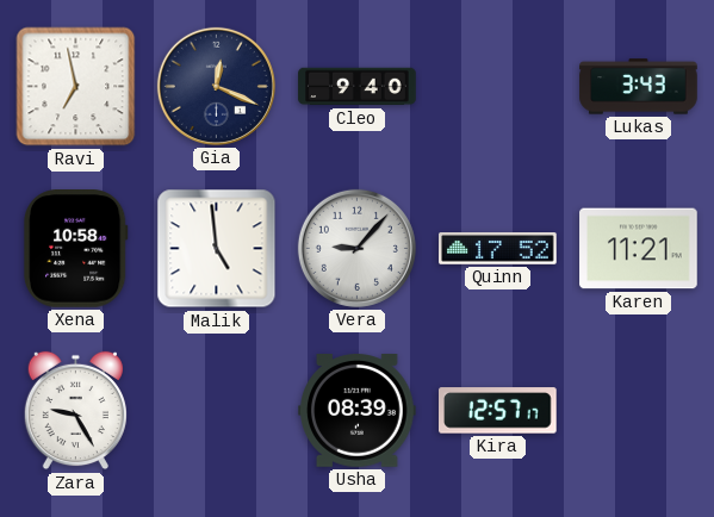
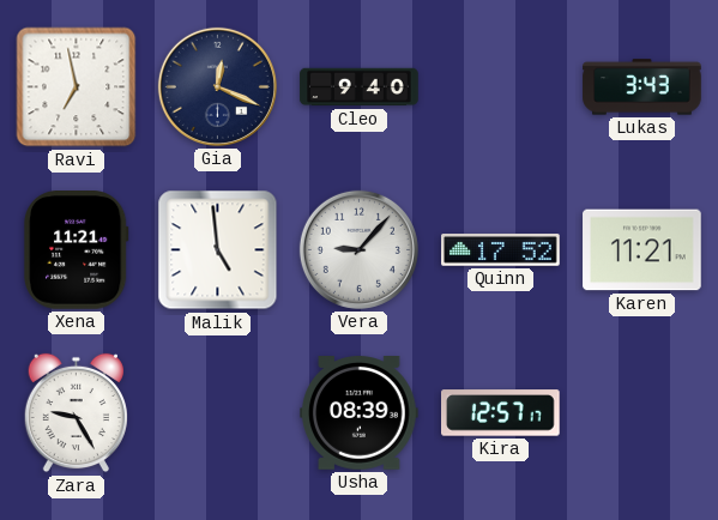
Xena: 10:58 -> 11:21 (76, 250)
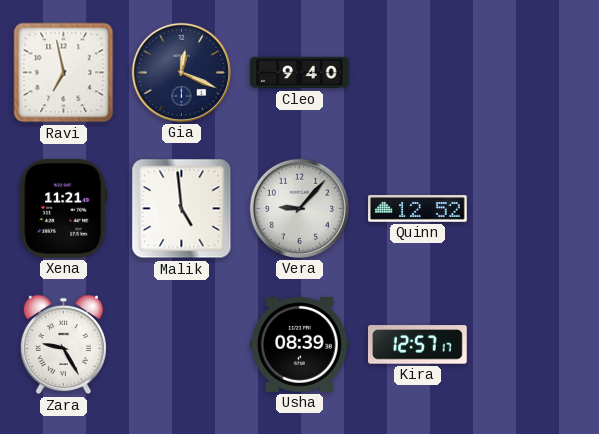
Lukas: 3:43 -> none (642, 87)
Quinn: 17:52 -> 12:52 (418, 209)
Karen: 11:21 -> none (642, 250)
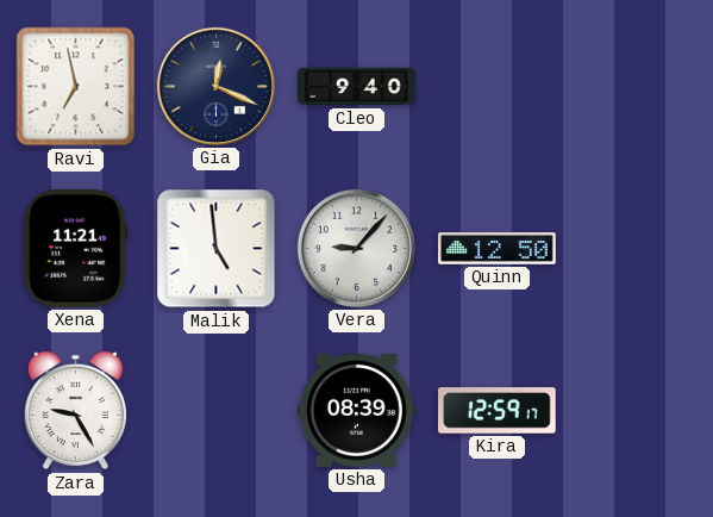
Quinn: 12:52 -> 12:50 (498, 249)
Kira: 12:57 -> 12:59 (498, 411)
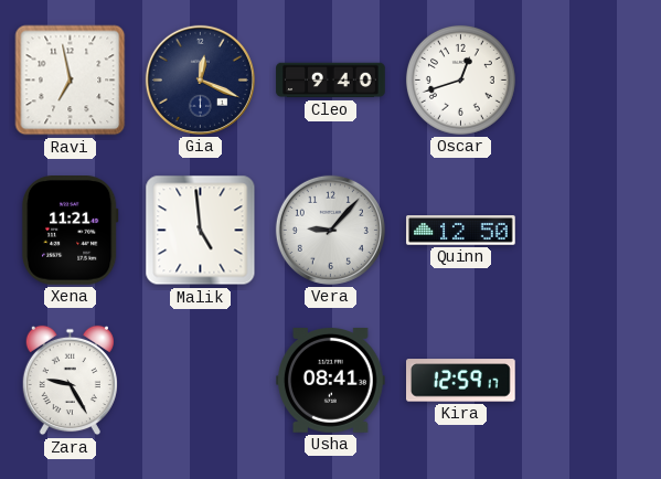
Oscar: none -> 12:42 (460, 79)
Usha: 08:39 -> 08:41 (331, 381)
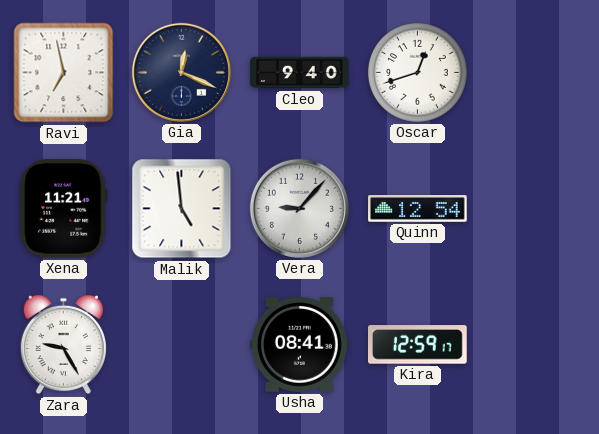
Quinn: 12:50 -> 12:54 (418, 209)
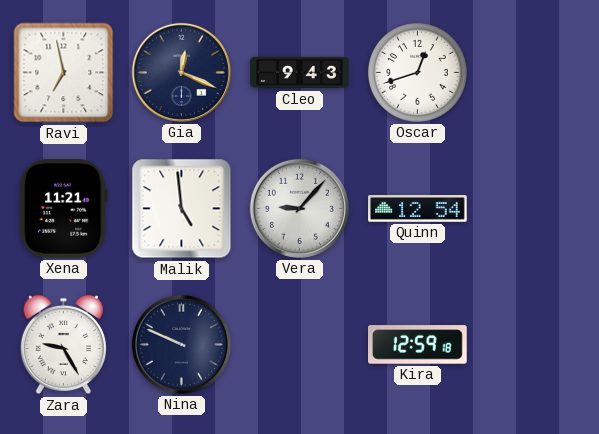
Cleo: 9:40 -> 9:43 (300, 73)
Nina: none -> 9:49 (181, 344)
Usha: 08:41 -> none (300, 345)
Kira: 12:59:17 -> 12:59:18 (418, 345)
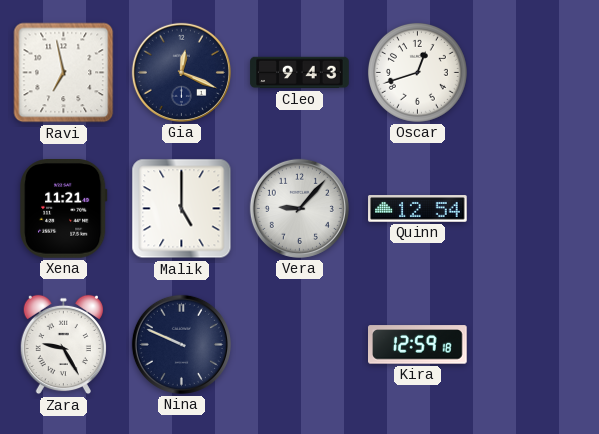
Malik: 4:59 -> 5:00 (182, 209)
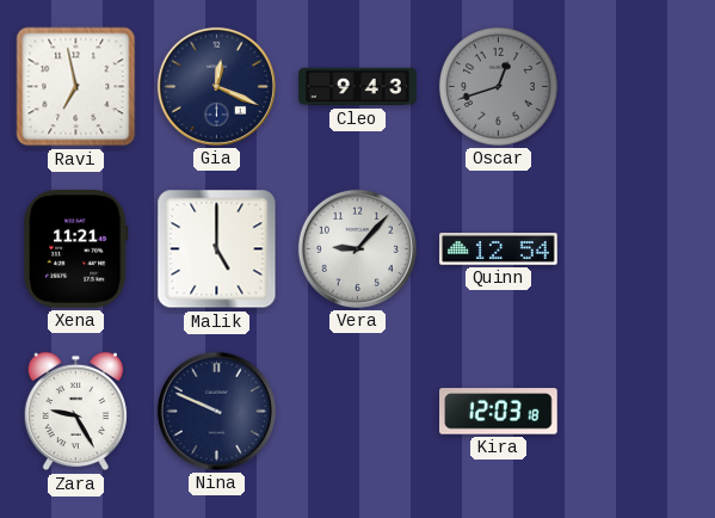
Oscar dial: white -> grey (498, 86)
Kira: 12:59 -> 12:03 (499, 412)
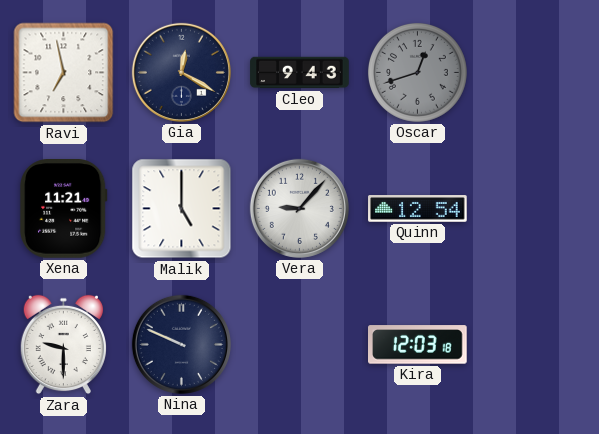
Gia: 12:19 -> 12:20 (181, 72)
Zara: 9:25 -> 9:30 (63, 345)
